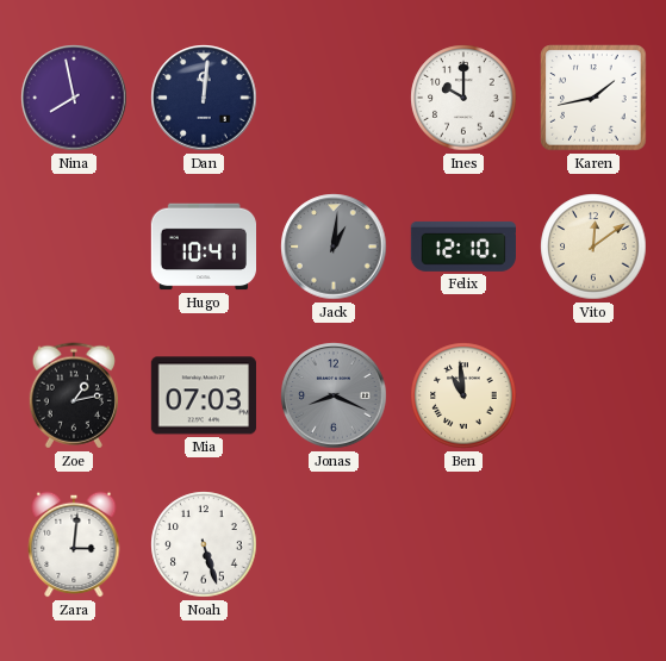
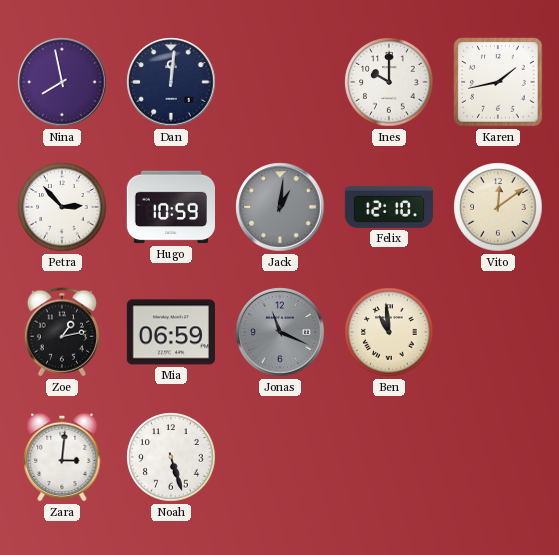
Petra: none -> 2:53 (62, 207)
Hugo: 10:41 -> 10:59 (170, 207)
Mia: 07:03 -> 06:59 (171, 332)
Jonas: 8:19 -> 11:19 (280, 332)
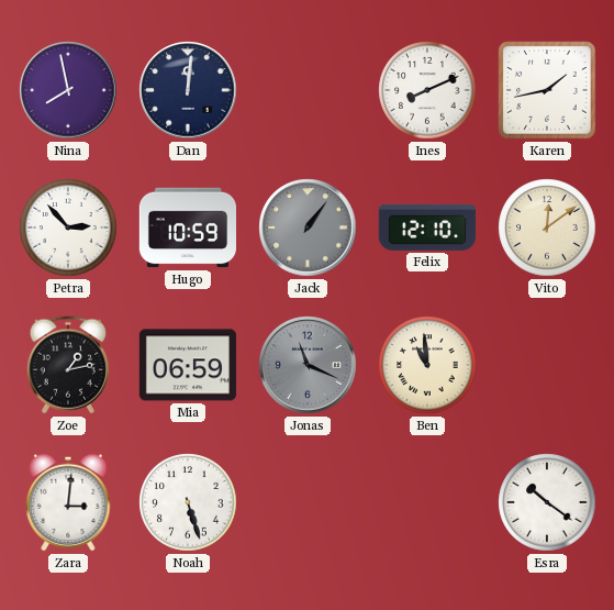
Ines: 10:00 -> 8:11 (427, 90)
Jack: 1:01 -> 1:06 (308, 228)
Esra: none -> 10:21 (547, 502)
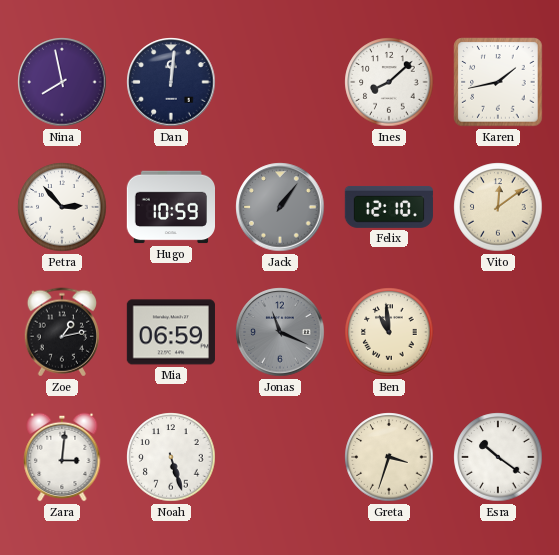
Ines: 8:11 -> 8:08 (389, 82)
Greta: none -> 3:33 (389, 457)
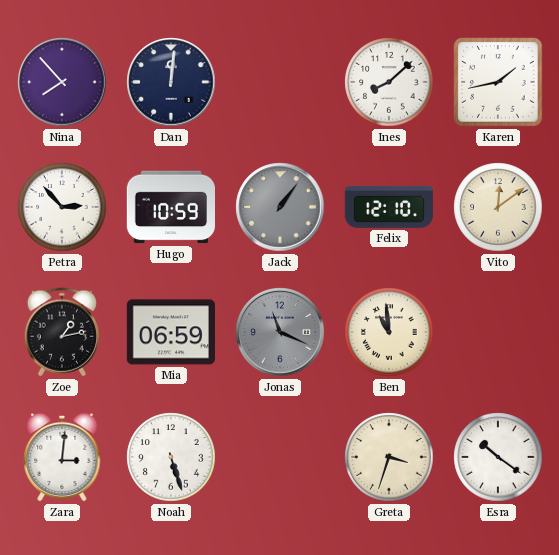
Nina: 7:58 -> 7:53 (62, 82)
